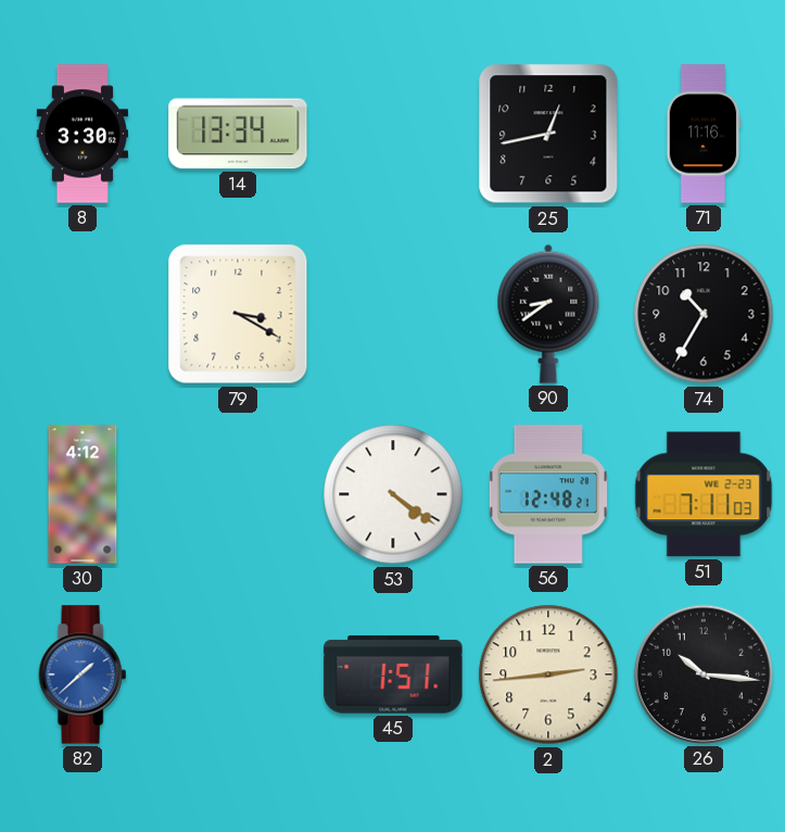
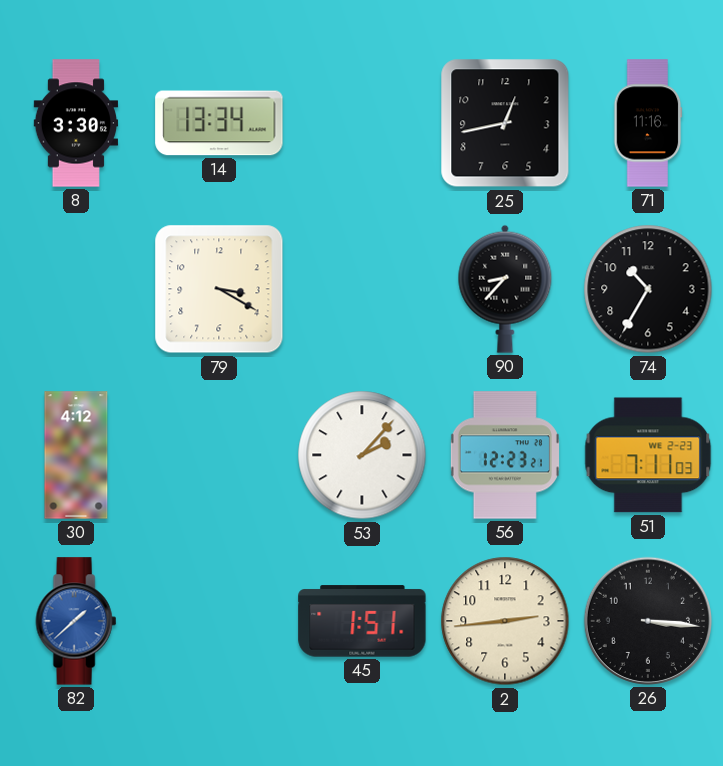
90: 8:39 -> 8:37 (505, 289)
53: 4:21 -> 2:07 (362, 455)
56: 12:48 -> 12:23 (505, 455)
26: 10:16 -> 3:16 (648, 621)
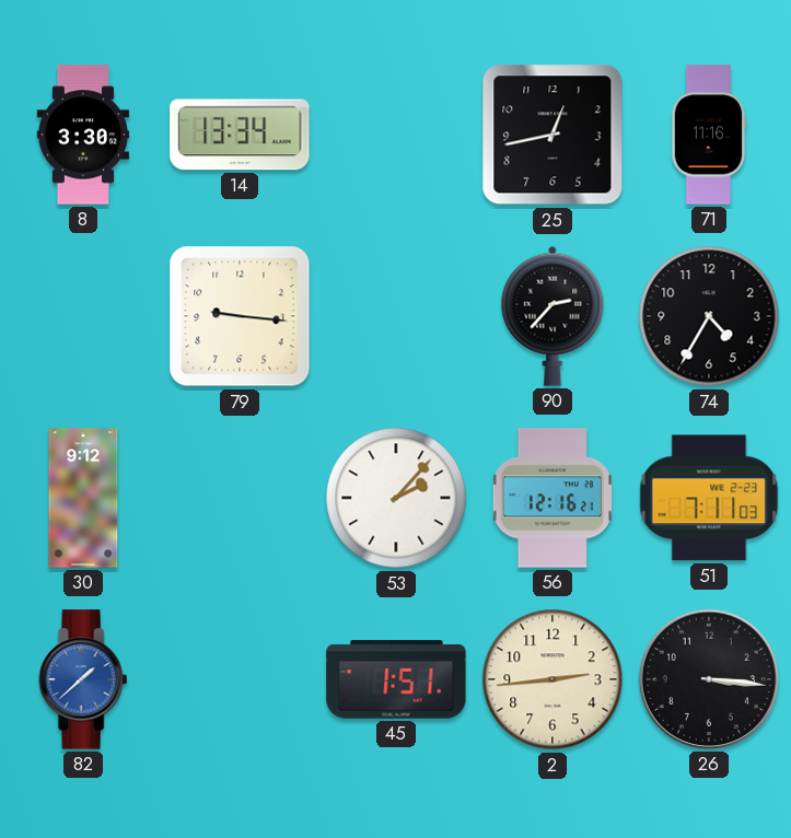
79: 3:20 -> 9:16 (240, 316)
90: 8:37 -> 2:37 (552, 316)
74: 10:35 -> 4:35 (709, 316)
30: 4:12 -> 9:12 (83, 498)
56: 12:23 -> 12:16 (552, 498)
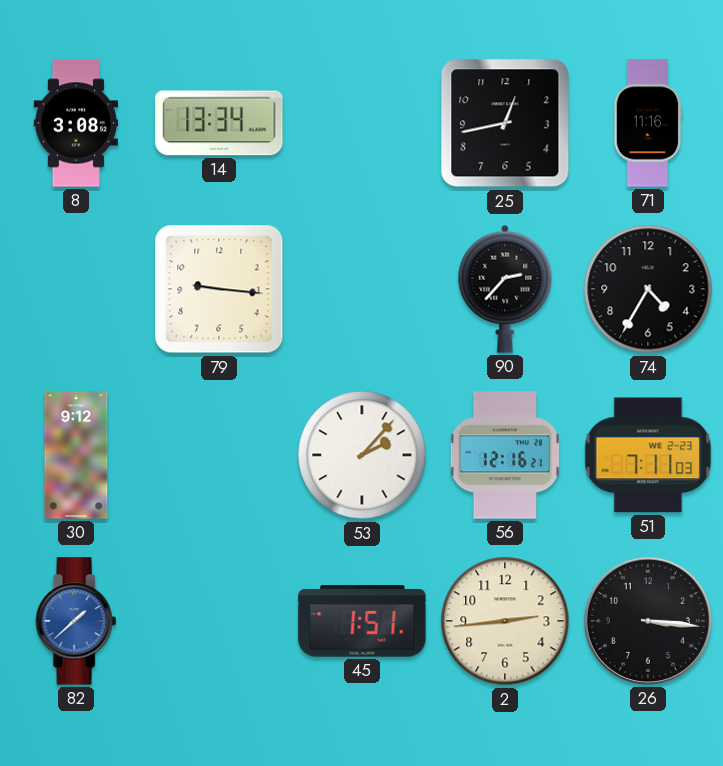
8: 3:30 -> 3:08 (76, 123)
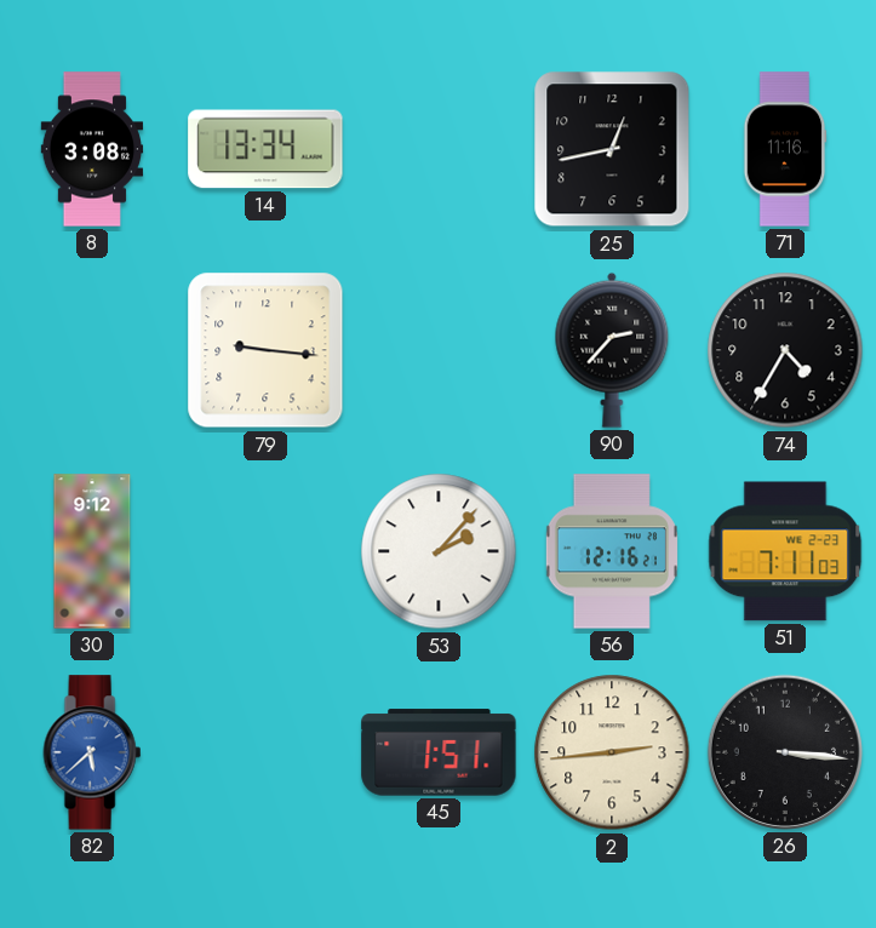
82: 1:38 -> 5:38 (92, 752)
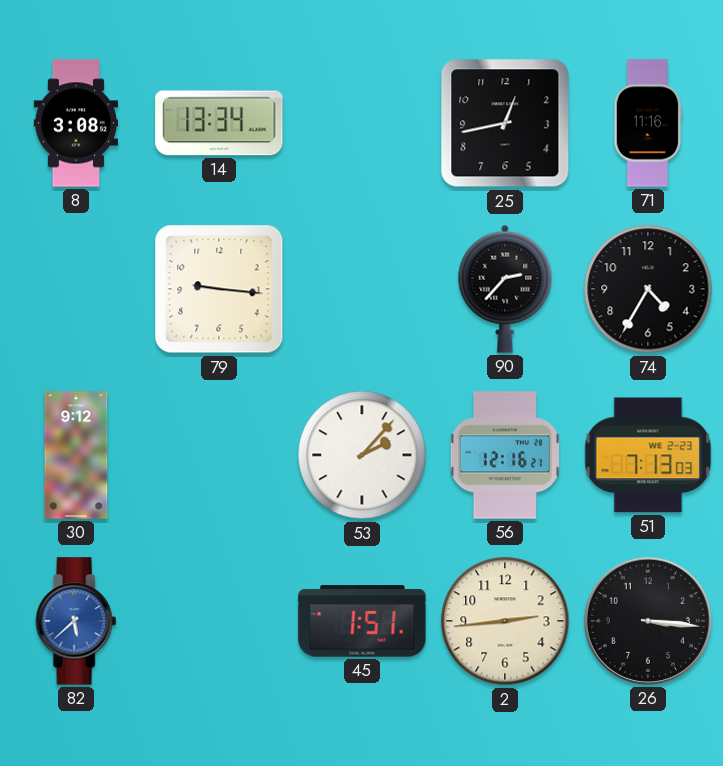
51: 7:11 -> 7:13 (648, 455)
